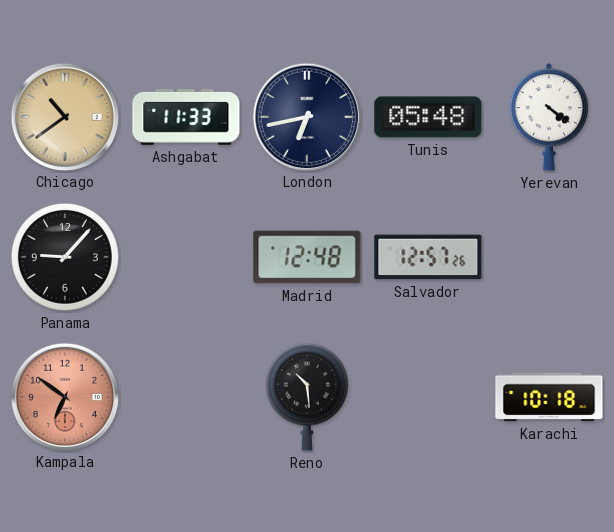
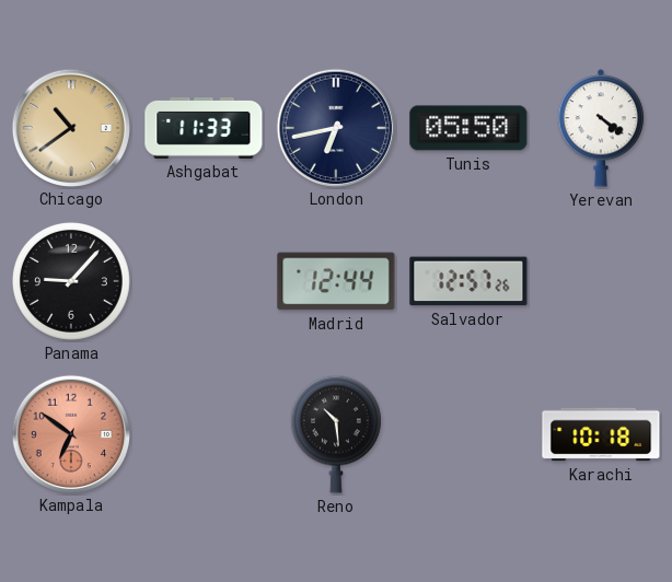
Tunis: 05:48 -> 05:50 (468, 128)
Madrid: 12:48 -> 12:44 (336, 281)
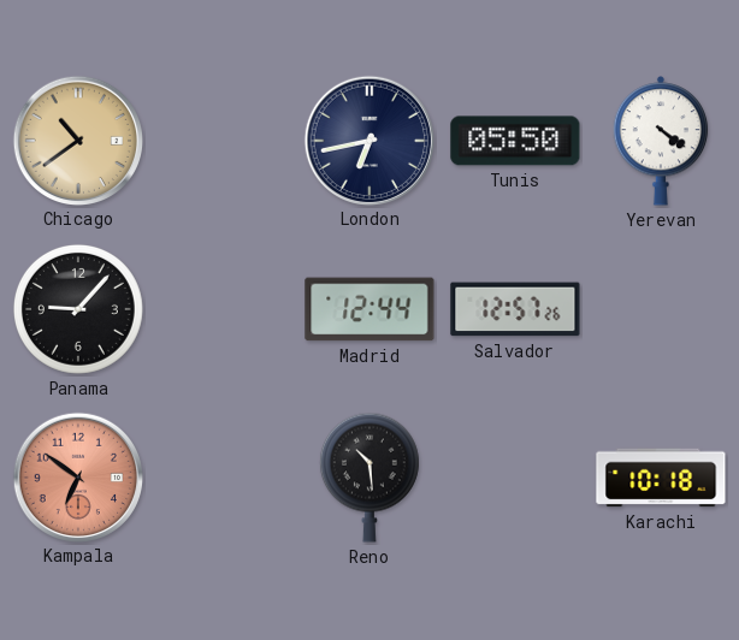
Ashgabat: 11:33 -> none (204, 128)
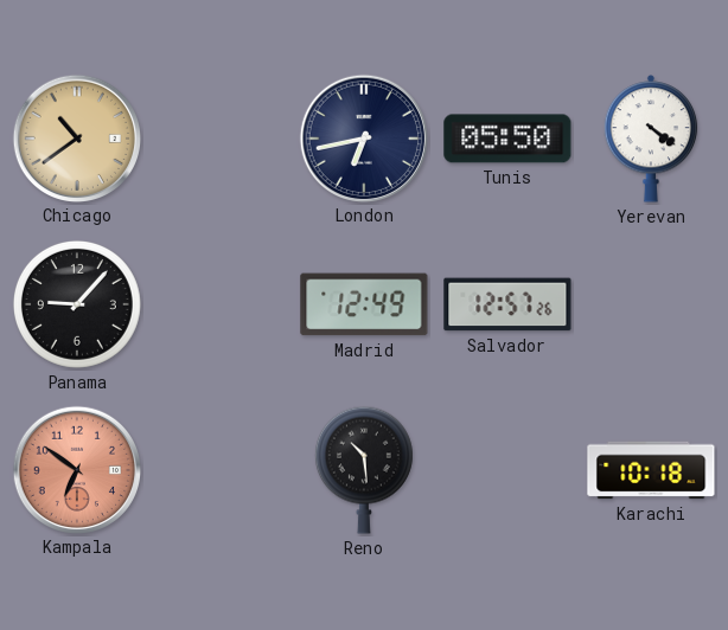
Madrid: 12:44 -> 12:49 (364, 304)
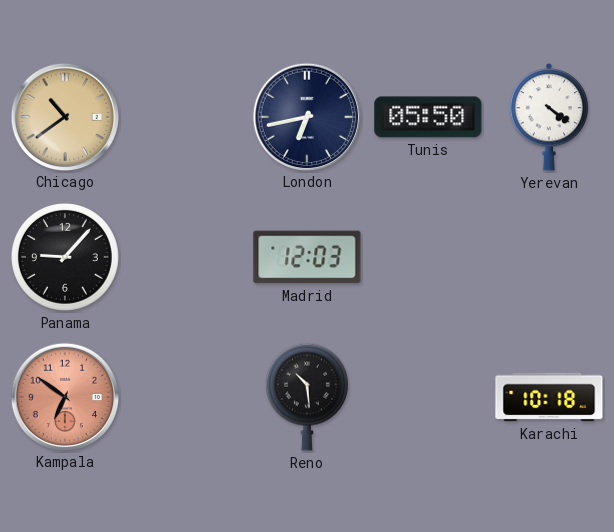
Madrid: 12:49 -> 12:03 (307, 257)
Salvador: 12:57 -> none (507, 304)
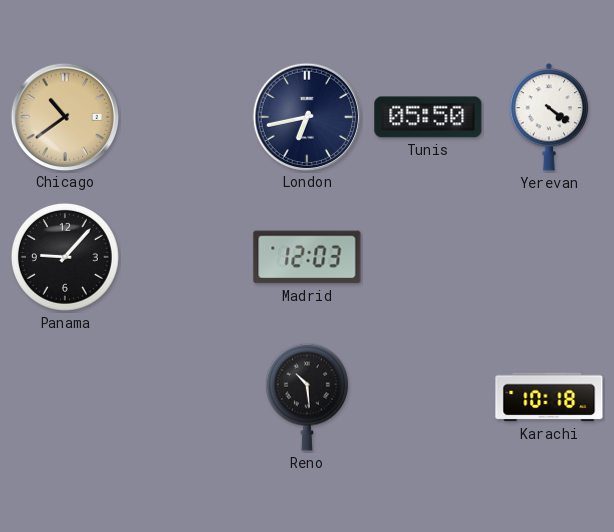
Kampala: 6:51 -> none (64, 396)
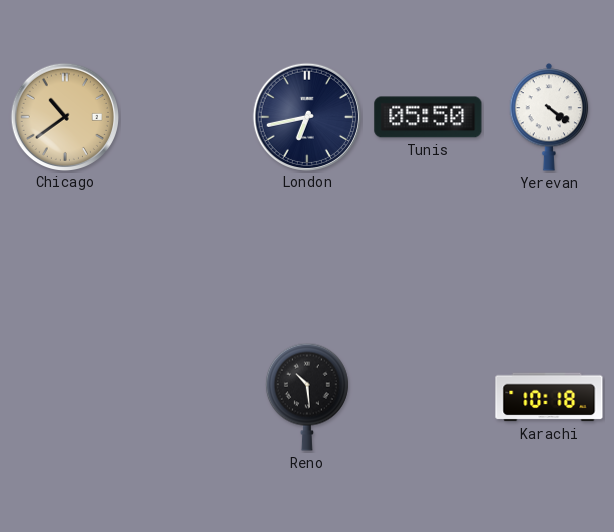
Panama: 9:07 -> none (65, 257)
Madrid: 12:03 -> none (307, 257)
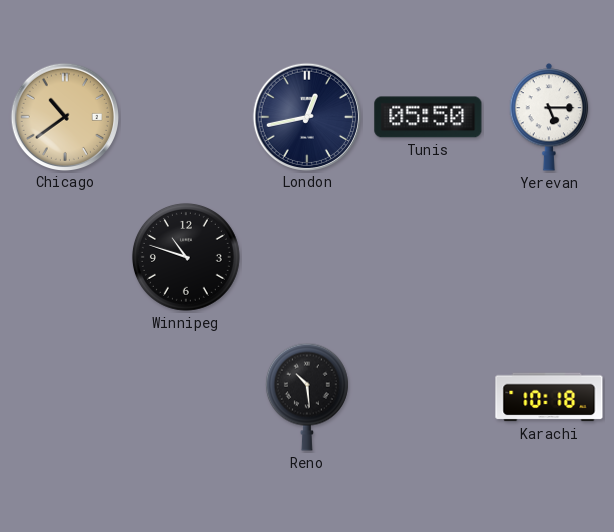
London: 6:43 -> 12:43 (306, 116)
Yerevan: 4:21 -> 5:15 (549, 117)
Winnipeg: none -> 10:48 (186, 257)
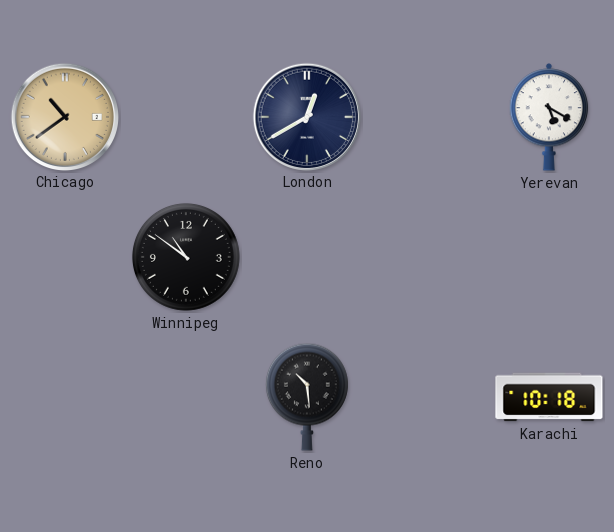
London: 12:43 -> 12:40 (306, 116)
Tunis: 05:50 -> none (428, 117)
Yerevan: 5:15 -> 5:20 (549, 117)
Winnipeg: 10:48 -> 10:51 (186, 257)
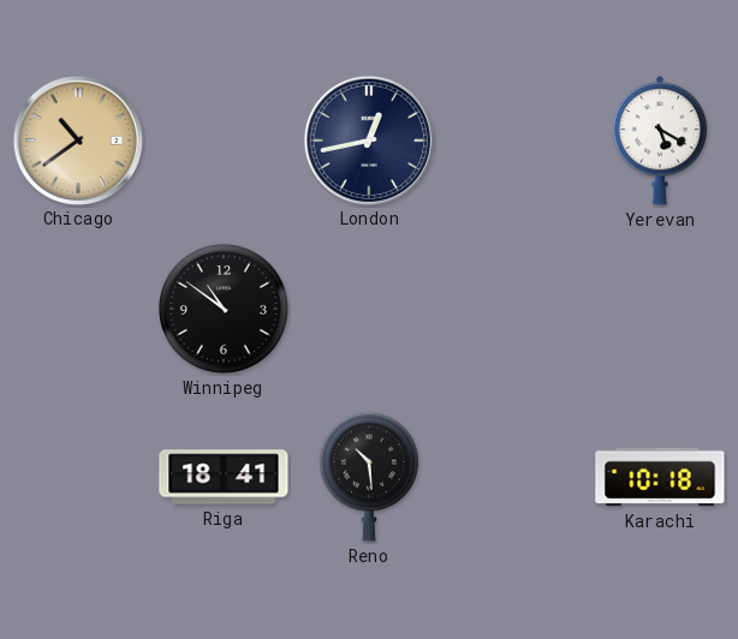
London: 12:40 -> 12:43 (368, 139)
Riga: none -> 18:41 (224, 477)
